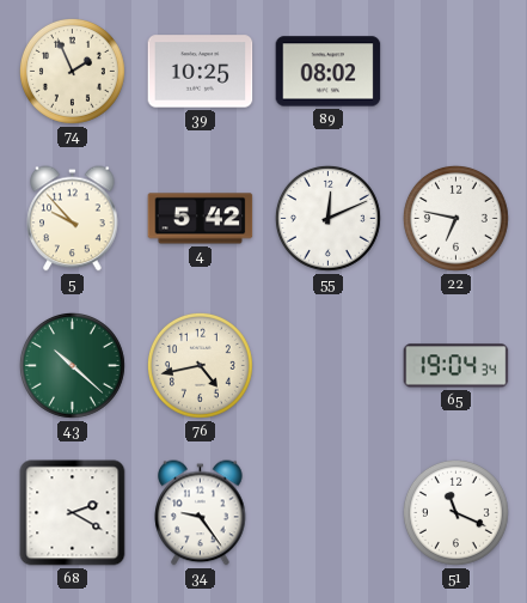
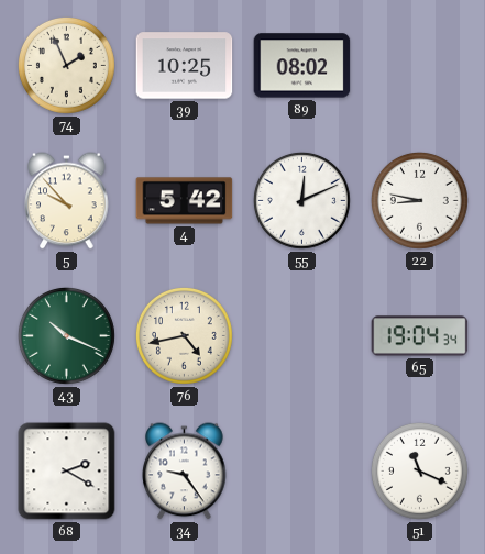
22: 6:47 -> 8:47 (419, 200)
43: 10:22 -> 10:19 (66, 335)
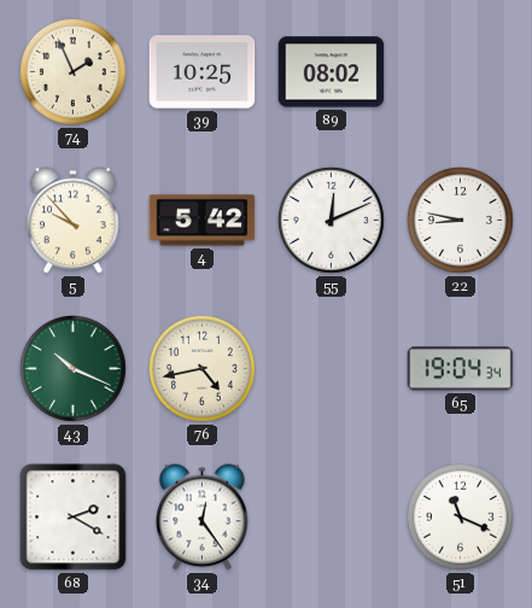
34: 9:24 -> 12:24 (203, 518)
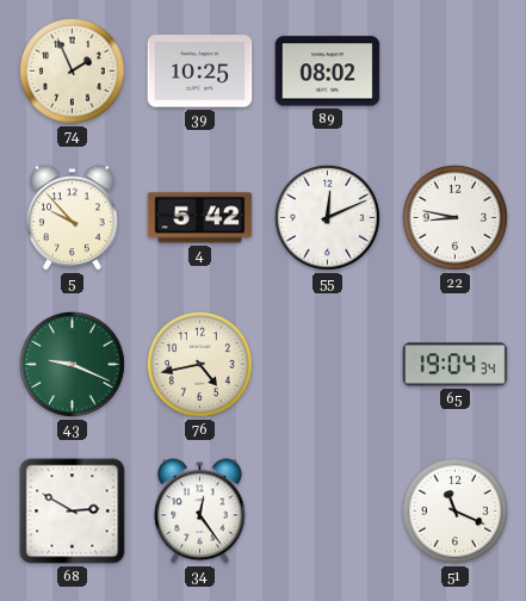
43: 10:19 -> 9:19 (72, 364)
68: 2:20 -> 2:50 (73, 512)
